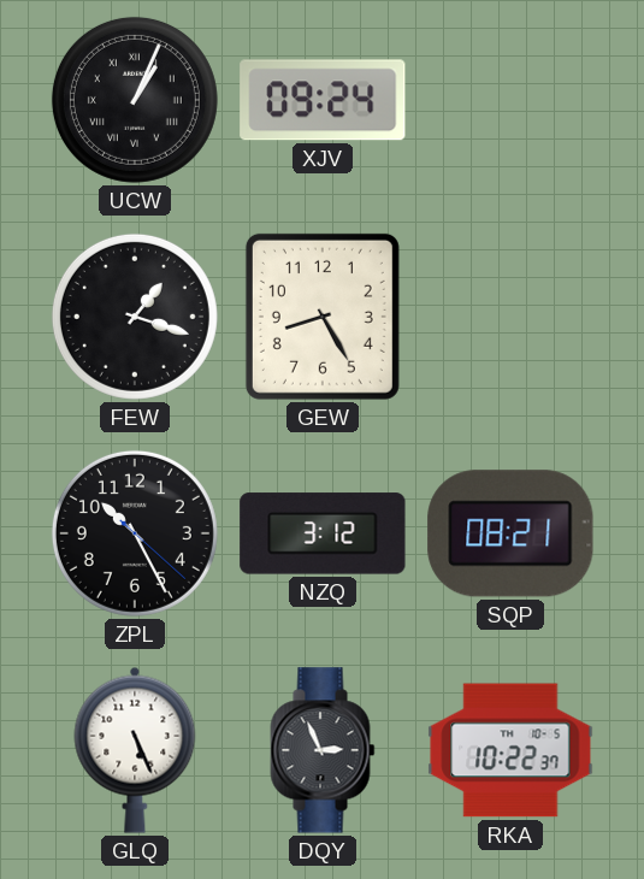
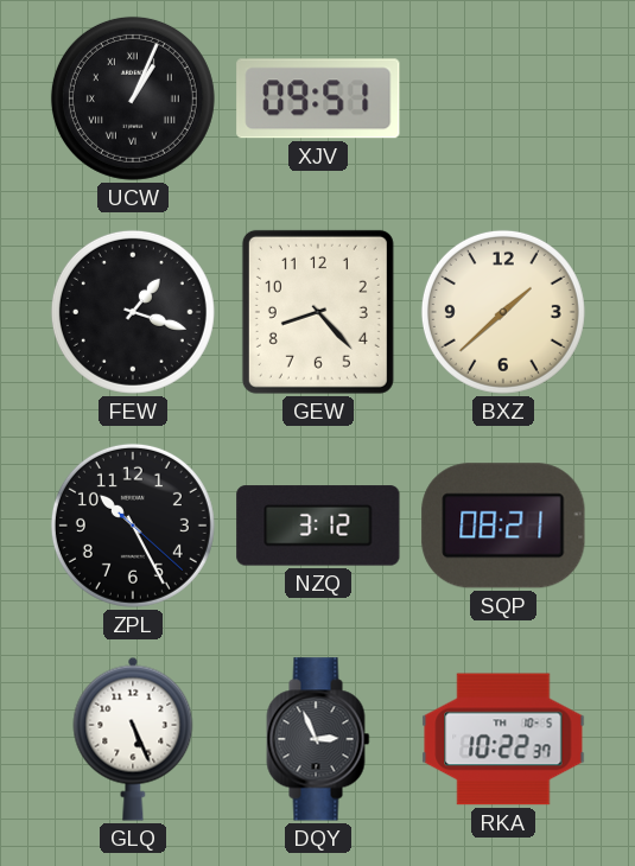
XJV: 09:24 -> 09:51 (318, 98)
GEW: 8:25 -> 8:23 (318, 312)
BXZ: none -> 1:38 (503, 312)
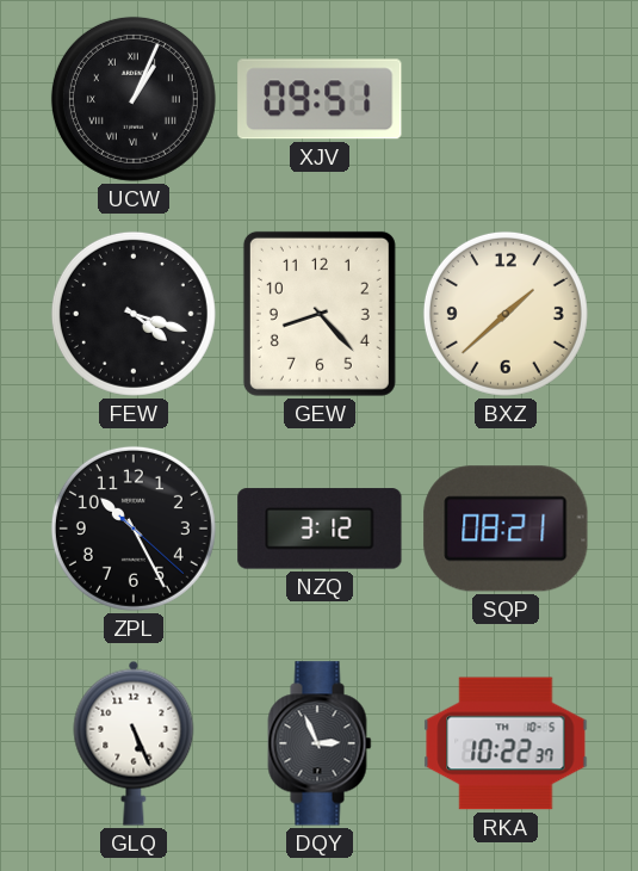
FEW: 1:18 -> 4:18 (134, 314)
